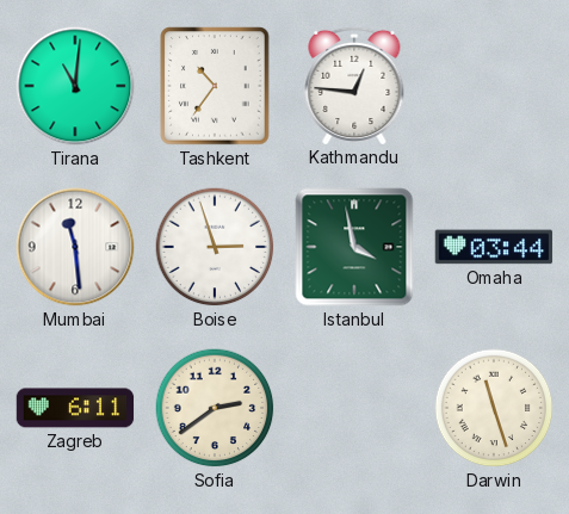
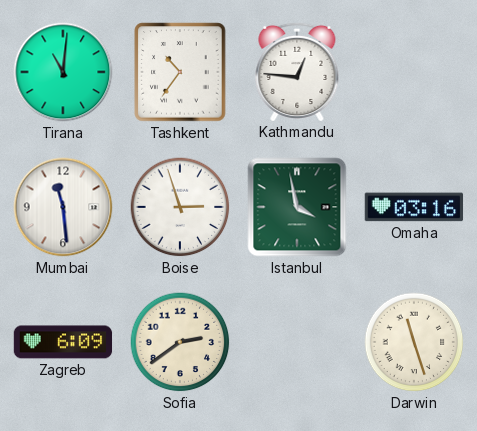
Omaha: 03:44 -> 03:16 (414, 207)
Zagreb: 6:11 -> 6:09 (63, 342)
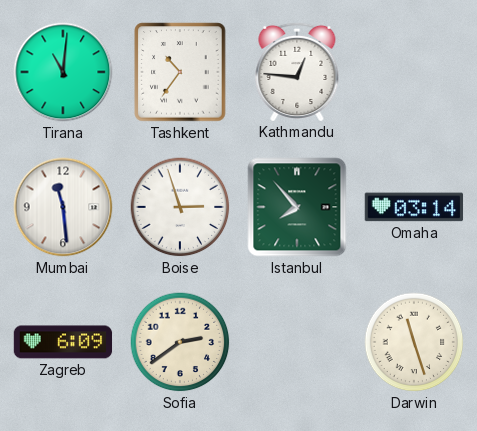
Istanbul: 3:58 -> 7:53 (297, 207)
Omaha: 03:16 -> 03:14 (414, 207)
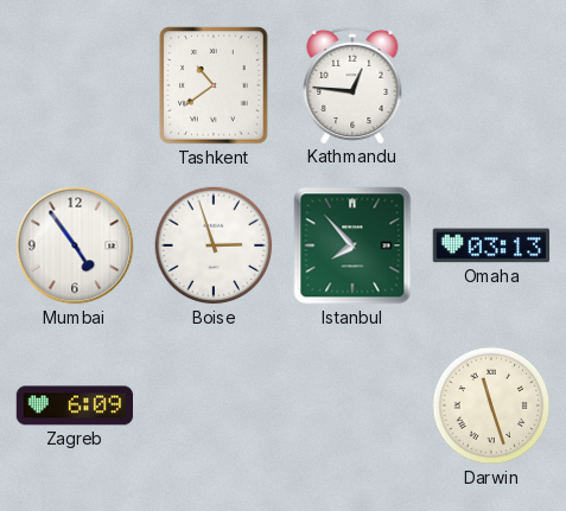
Tirana: 11:01 -> none (63, 72)
Tashkent: 10:36 -> 10:39 (214, 85)
Mumbai: 11:29 -> 4:54 (75, 245)
Omaha: 03:14 -> 03:13 (491, 245)
Sofia: 2:39 -> none (180, 342)
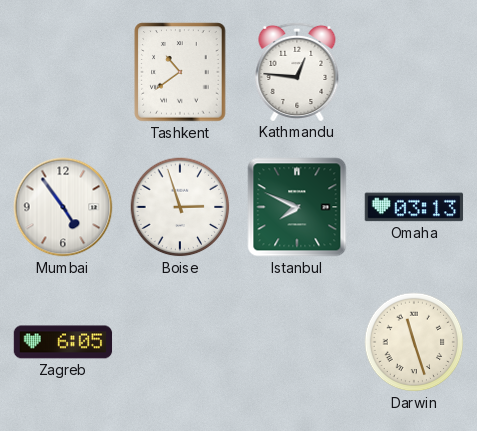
Istanbul: 7:53 -> 7:49 (297, 207)
Zagreb: 6:09 -> 6:05 (63, 342)
